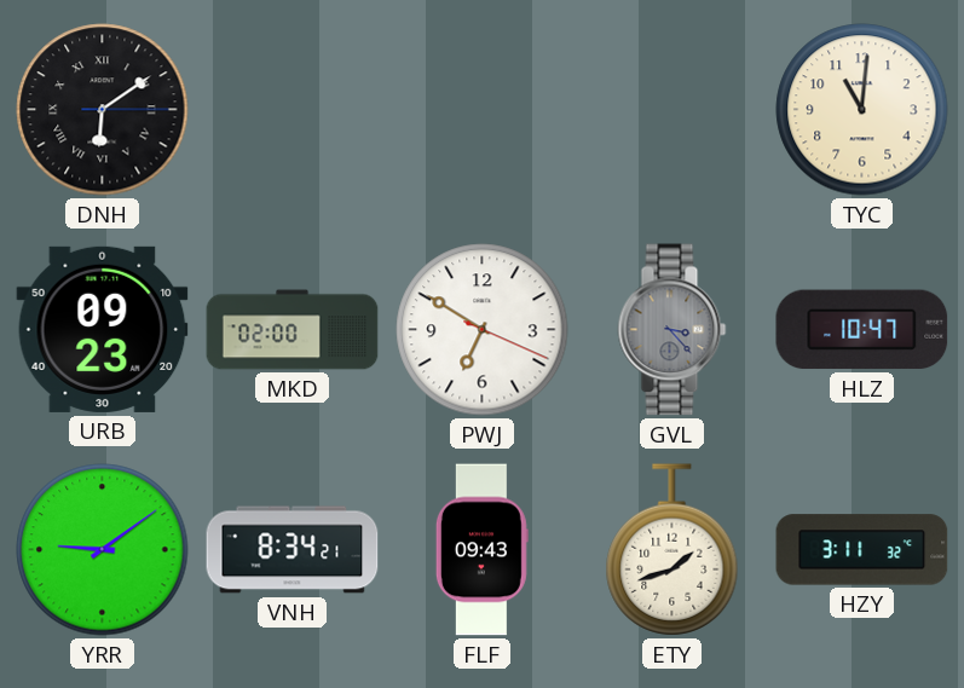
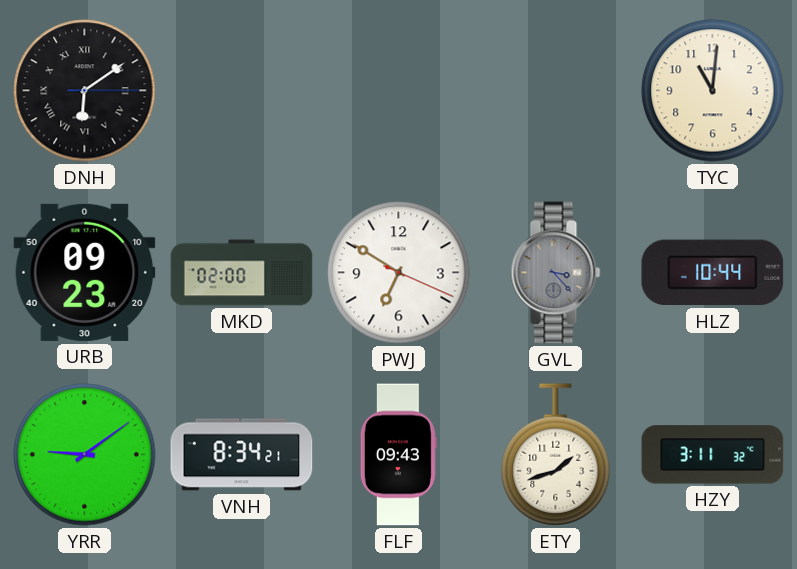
HLZ: 10:47 -> 10:44 (713, 273)
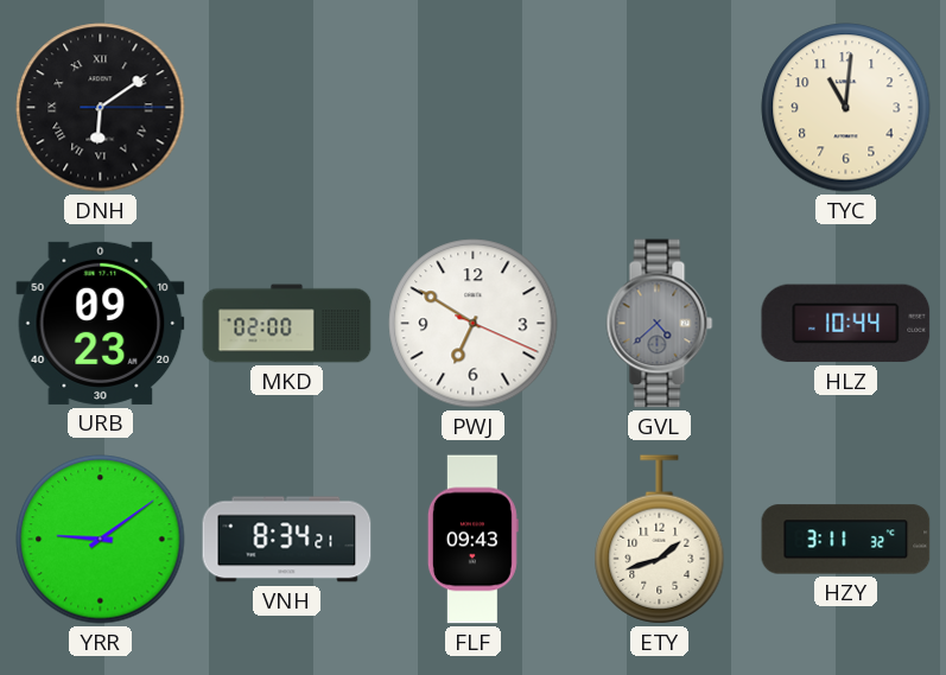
GVL: 3:23 -> 4:38 (660, 324)
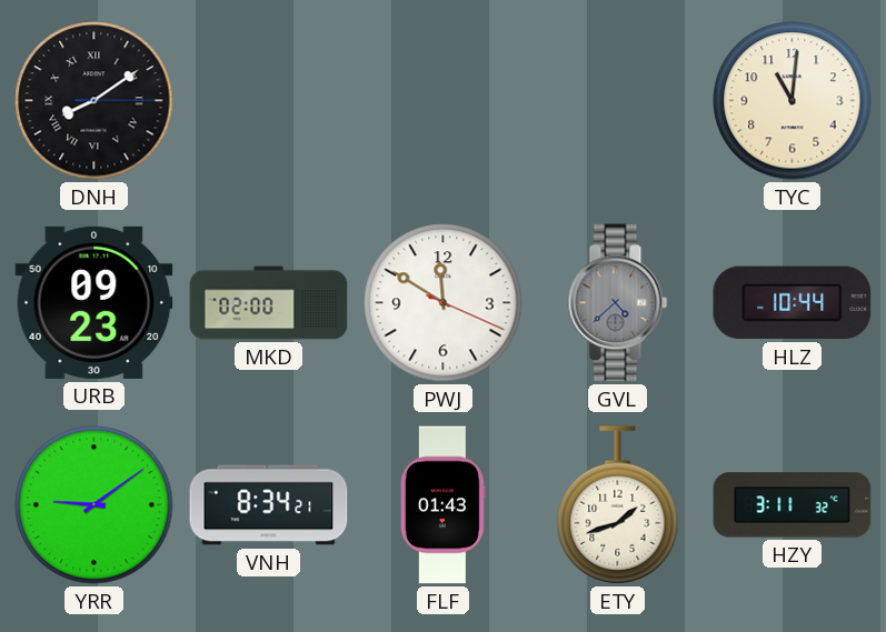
DNH: 6:09 -> 8:09 (94, 101)
PWJ: 6:50 -> 11:50 (444, 303)
FLF: 09:43 -> 01:43 (442, 505)
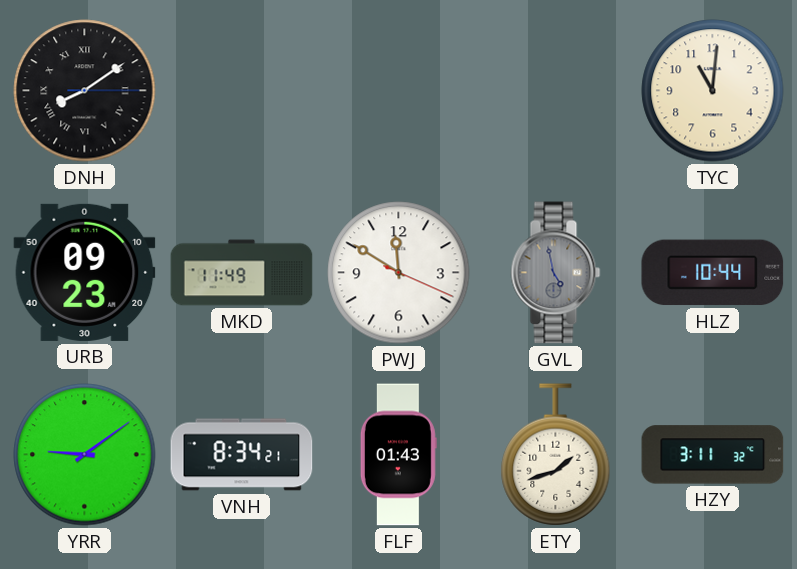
MKD: 02:00 -> 11:49 (242, 273)
GVL: 4:38 -> 4:58 (556, 273)
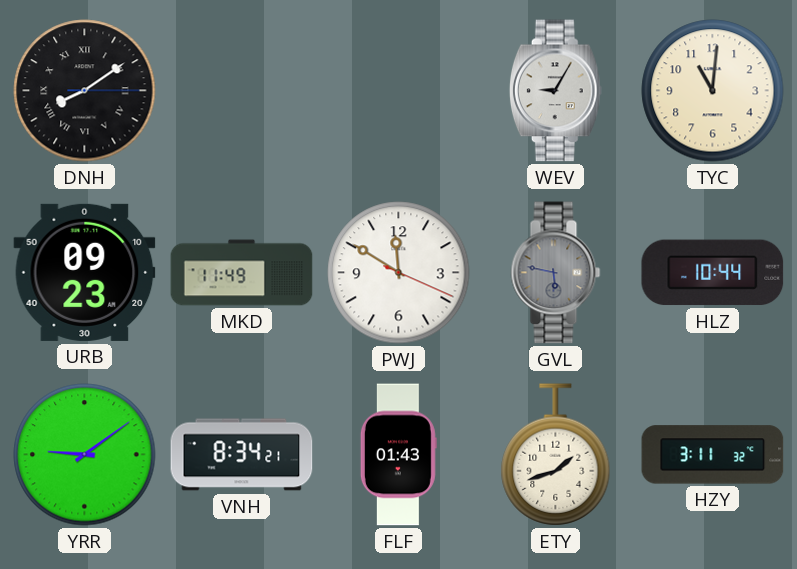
WEV: none -> 9:05 (555, 91)
GVL: 4:58 -> 5:47 (556, 273)
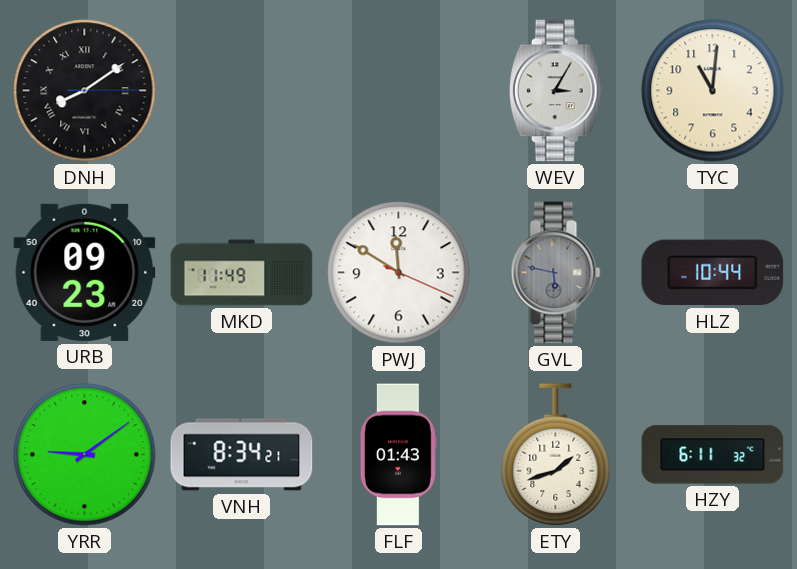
WEV: 9:05 -> 3:05 (555, 91)
HZY: 3:11 -> 6:11 (713, 455)
